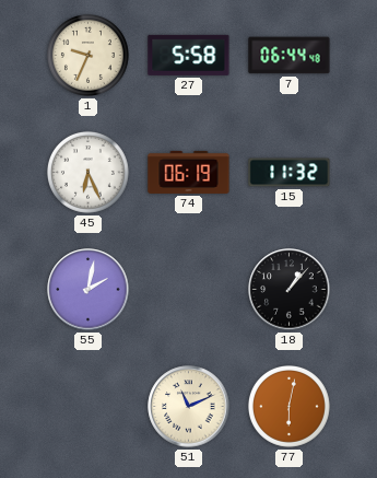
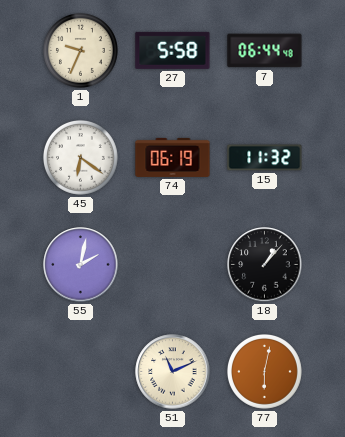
45: 6:26 -> 6:21 (80, 157)
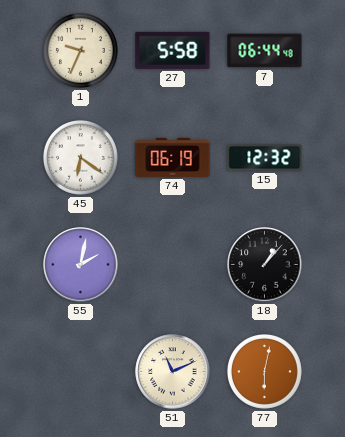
15: 11:32 -> 12:32 (265, 158)
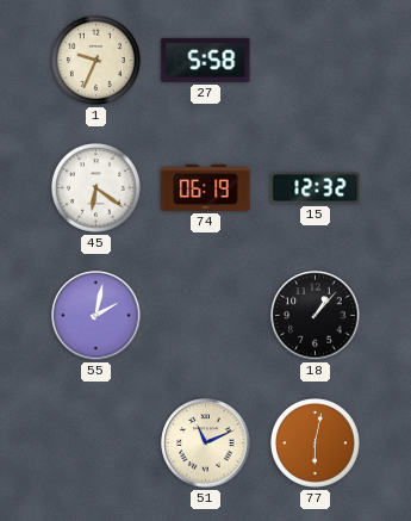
7: 06:44 -> none (265, 51)
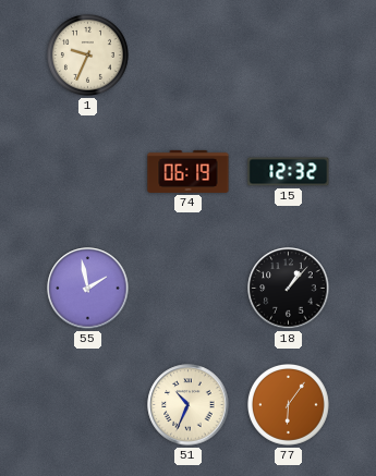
27: 5:58 -> none (206, 60)
45: 6:21 -> none (95, 187)
55: 2:02 -> 1:58 (88, 289)
51: 11:11 -> 10:34 (189, 405)
77: 6:02 -> 6:06 (288, 404)
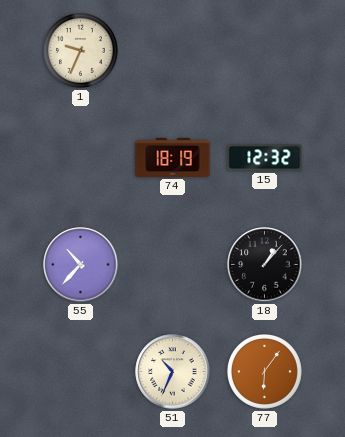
74: 06:19 -> 18:19 (173, 157)
55: 1:58 -> 10:37 (81, 265)
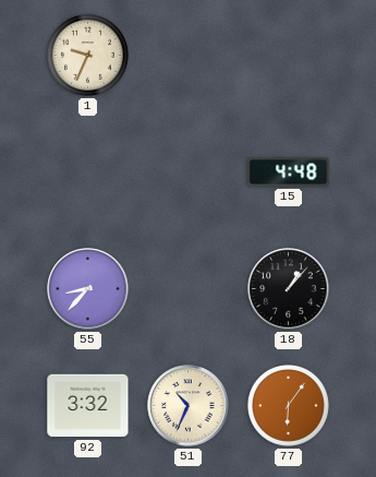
74: 18:19 -> none (173, 157)
15: 12:32 -> 4:48 (289, 172)
55: 10:37 -> 8:37 (88, 289)
92: none -> 3:32 (88, 406)
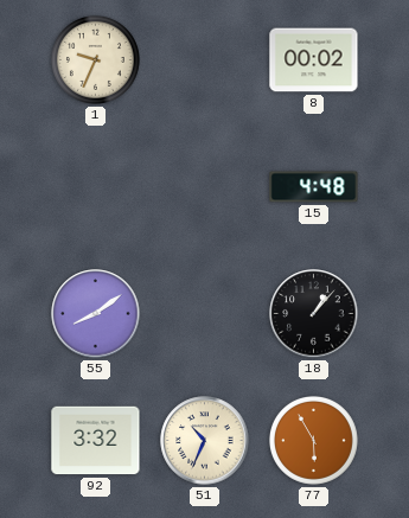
8: none -> 00:02 (314, 60)
55: 8:37 -> 8:09 (96, 314)
77: 6:06 -> 5:55 (313, 440)
